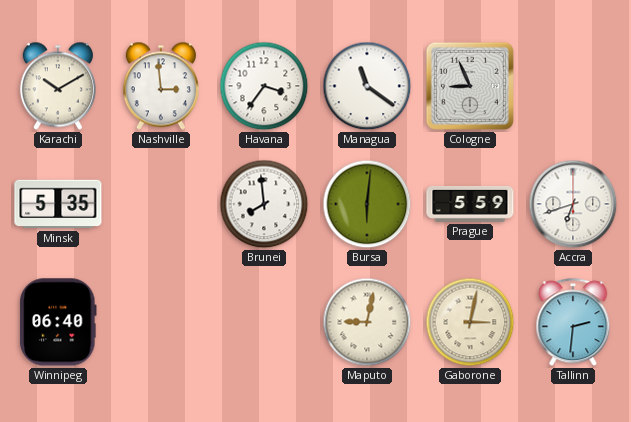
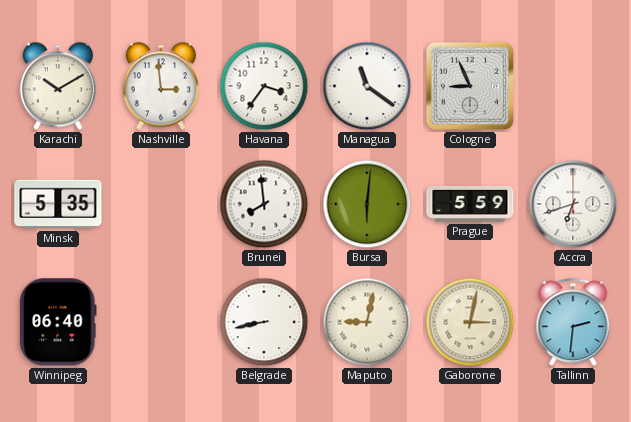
Belgrade: none -> 8:43 (264, 322)
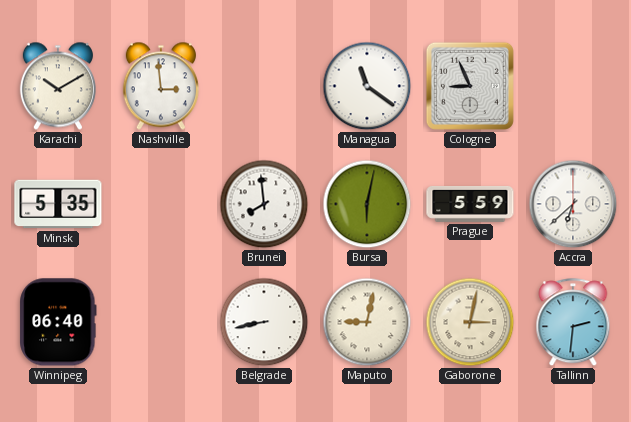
Havana: 3:36 -> none (264, 86)
Bursa: 6:01 -> 6:02 (367, 204)
Accra: 6:42 -> 6:38 (573, 204)
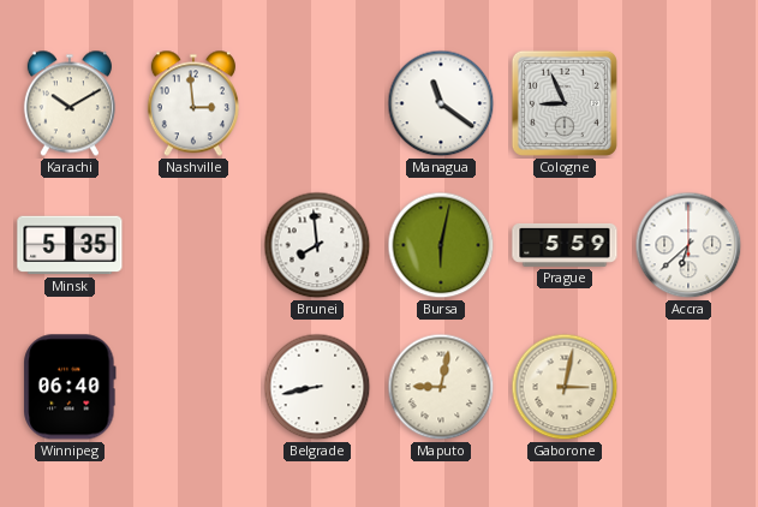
Tallinn: 2:31 -> none (573, 323)
